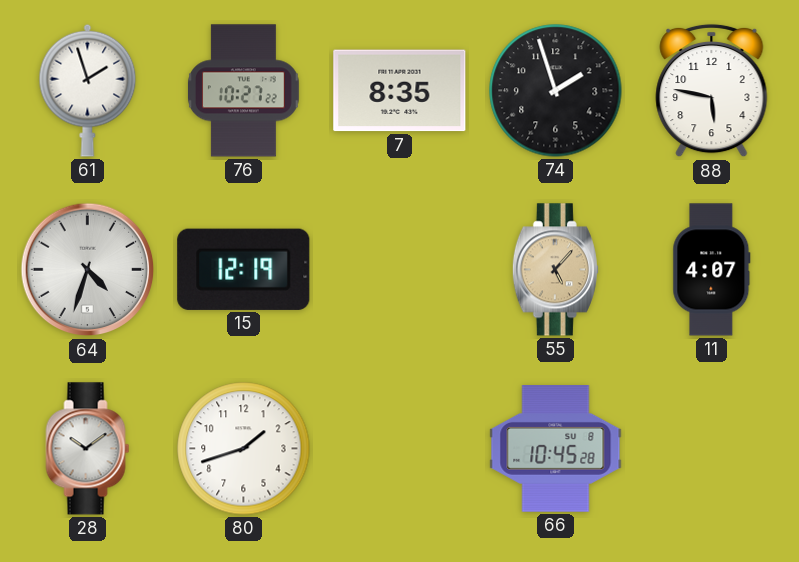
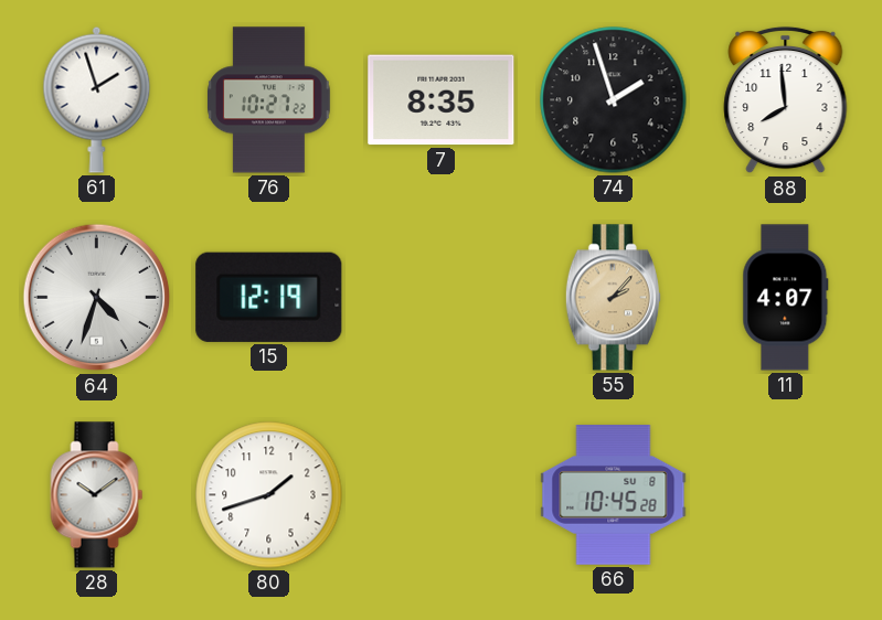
88: 5:47 -> 7:59 (786, 100)
55: 5:07 -> 2:07 (613, 298)
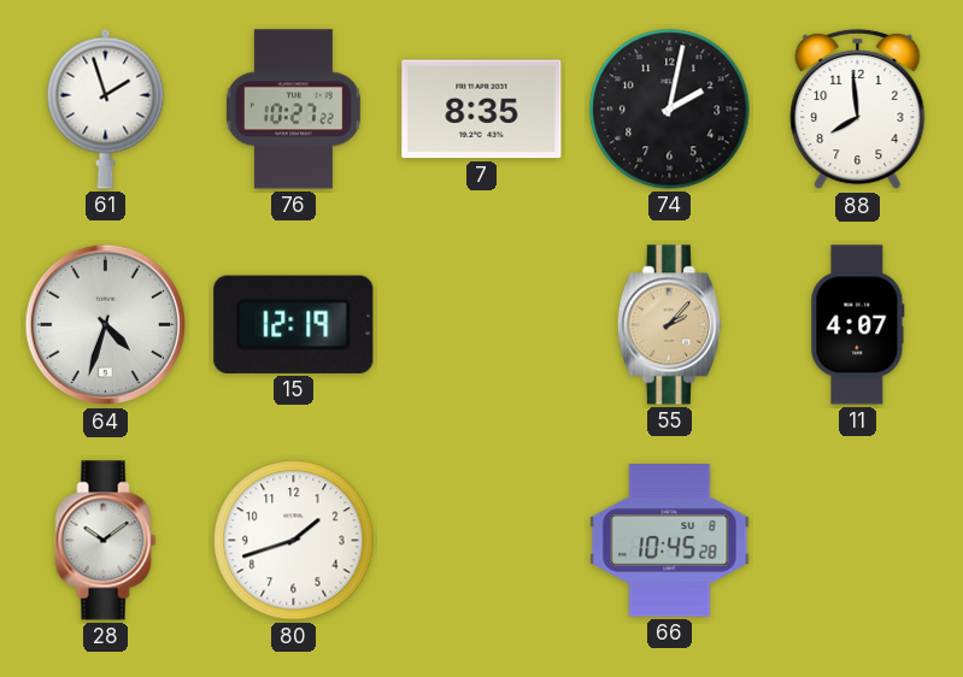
74: 1:57 -> 2:02 (670, 110)
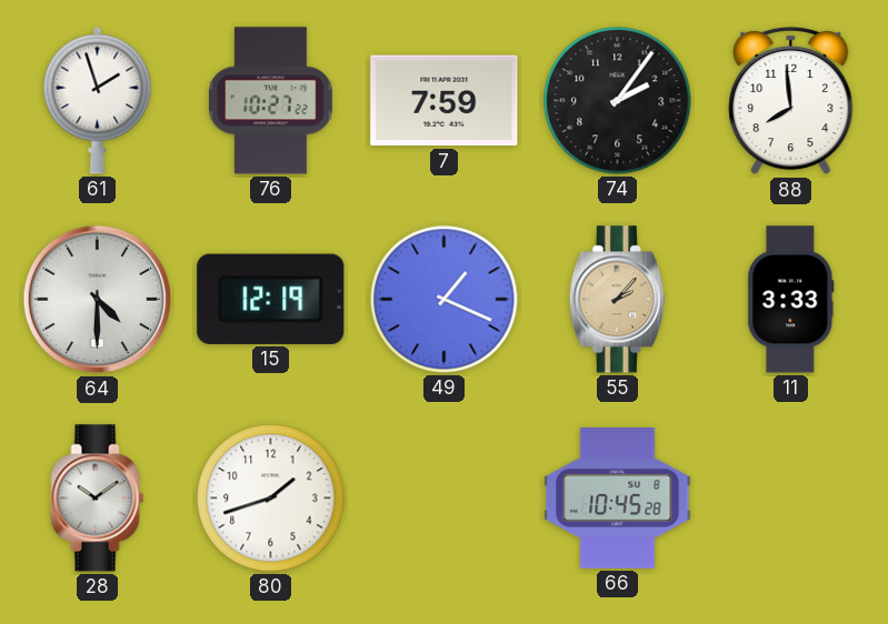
7: 8:35 -> 7:59 (445, 101)
74: 2:02 -> 2:06 (618, 101)
64: 4:33 -> 4:30 (98, 300)
49: none -> 1:19 (445, 300)
11: 4:07 -> 3:33 (791, 300)
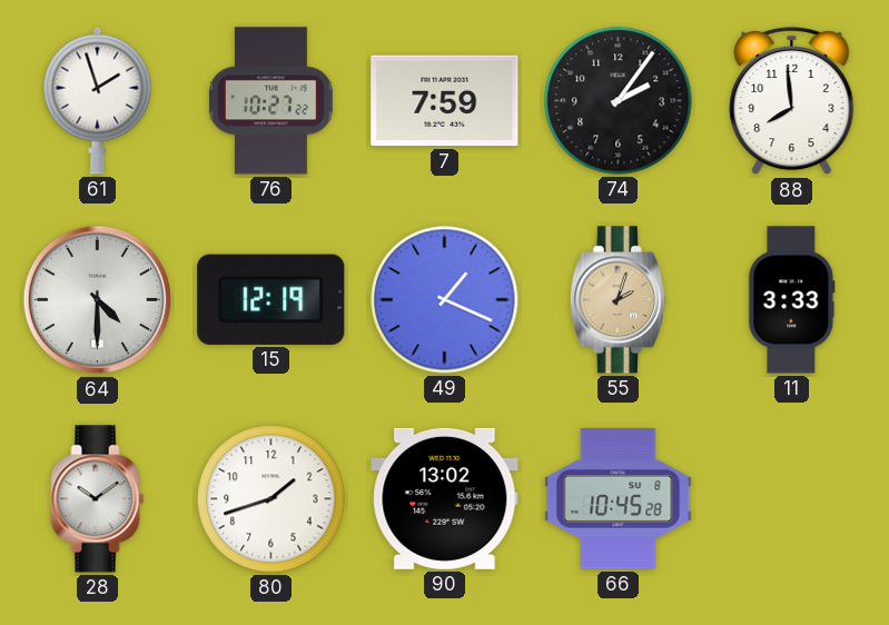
55: 2:07 -> 2:03 (618, 300)
90: none -> 13:02 (445, 498)
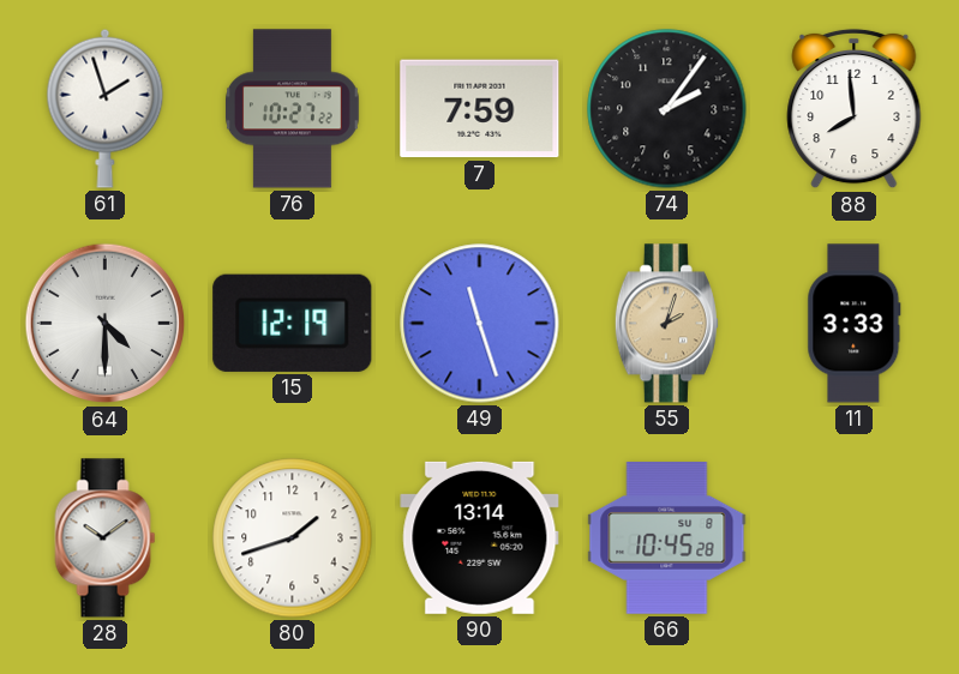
49: 1:19 -> 11:27 (480, 324)
90: 13:02 -> 13:14 (480, 537)
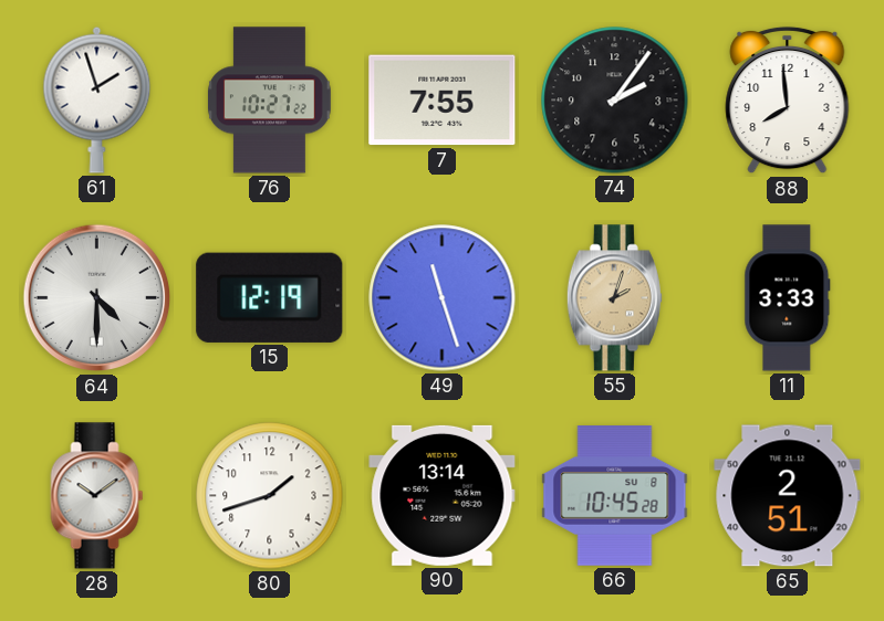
7: 7:59 -> 7:55 (443, 101)
65: none -> 2:51 (788, 496)
